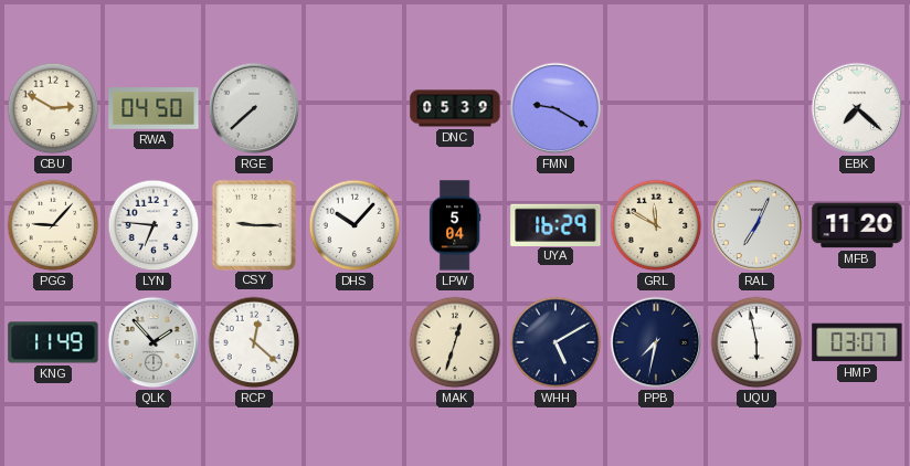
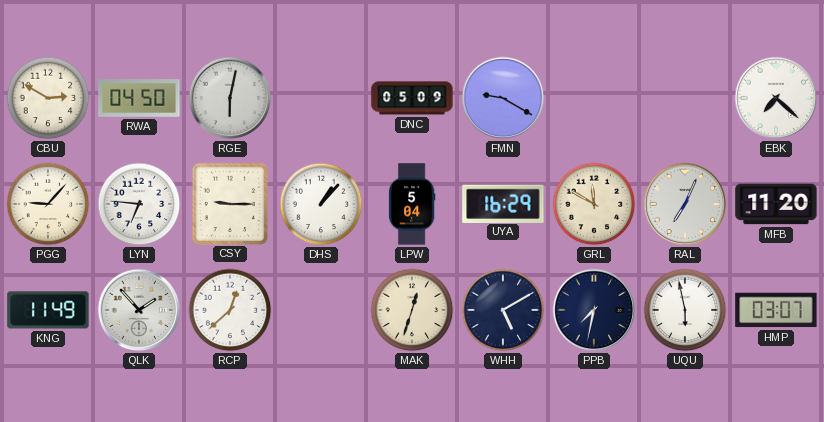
RGE: 7:38 -> 6:02 (230, 98)
DNC: 05:39 -> 05:09 (412, 98)
DHS: 10:07 -> 1:07 (321, 204)
RCP: 12:22 -> 12:38 (230, 310)
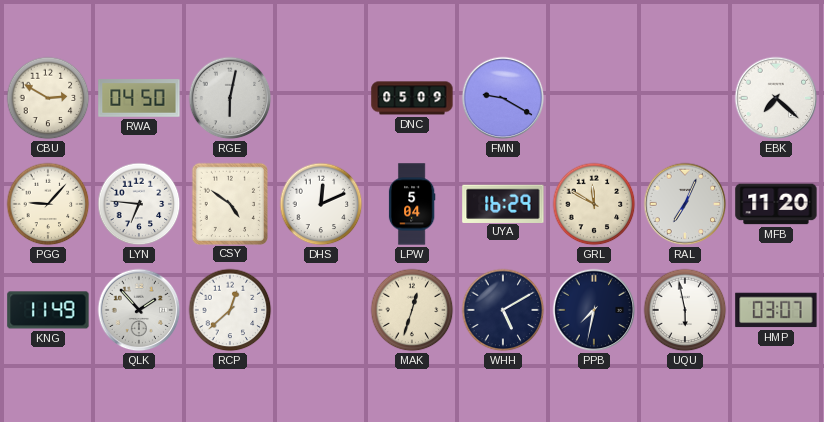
CSY: 9:15 -> 4:51 (229, 203)
DHS: 1:07 -> 12:11 (321, 204)
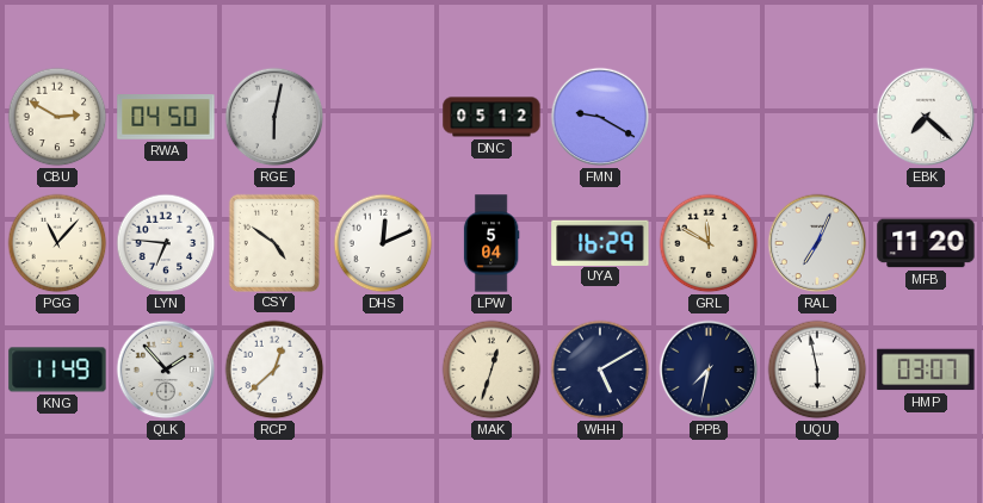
DNC: 05:09 -> 05:12 (491, 117)
PGG: 9:07 -> 11:07 (57, 243)
